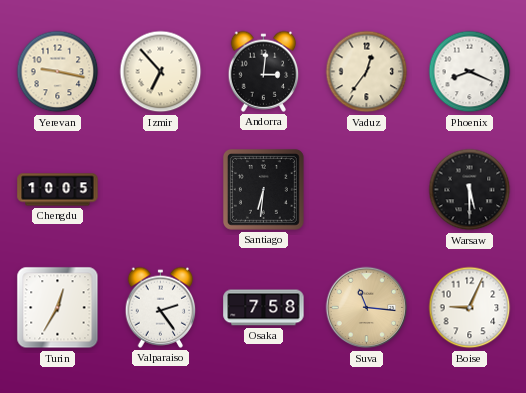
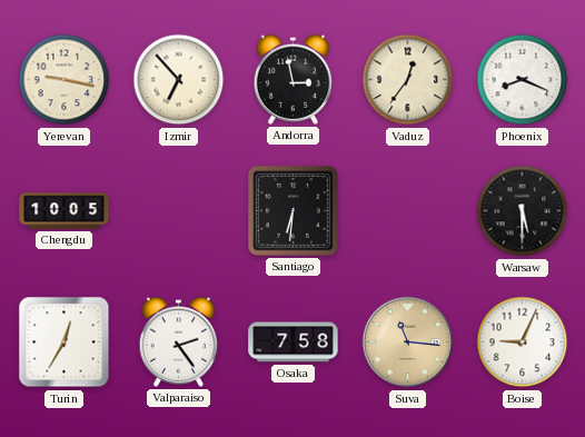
Andorra: 3:01 -> 2:58 (294, 79)
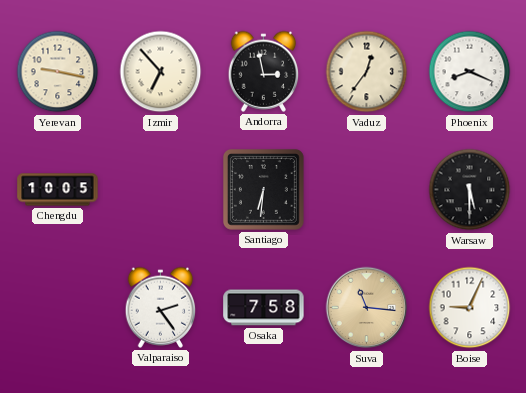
Turin: 12:35 -> none (65, 342)
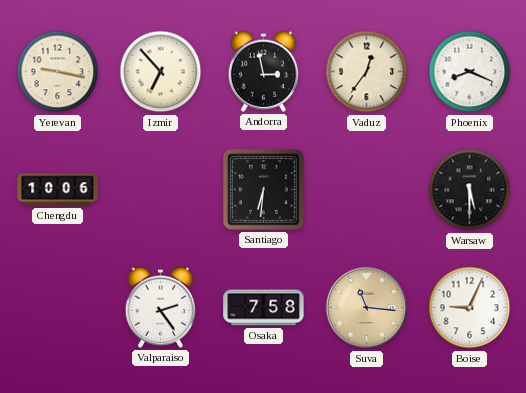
Chengdu: 10:05 -> 10:06 (58, 190)
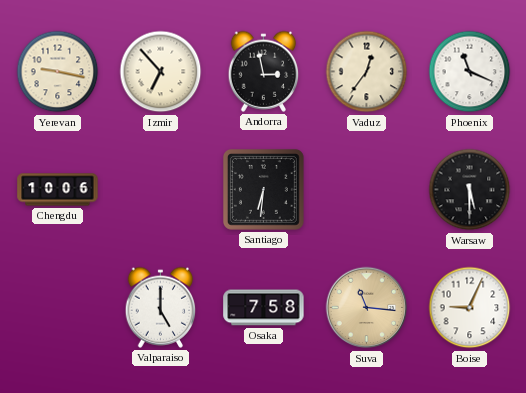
Phoenix: 8:19 -> 11:19 (470, 72)
Valparaiso: 2:24 -> 5:00 (161, 307)
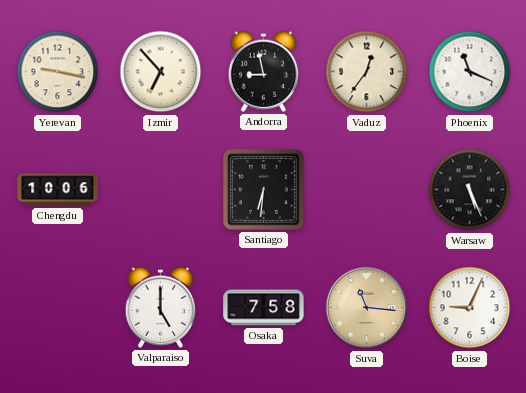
Andorra: 2:58 -> 8:58 (264, 71)
Warsaw: 5:30 -> 5:26 (470, 190)
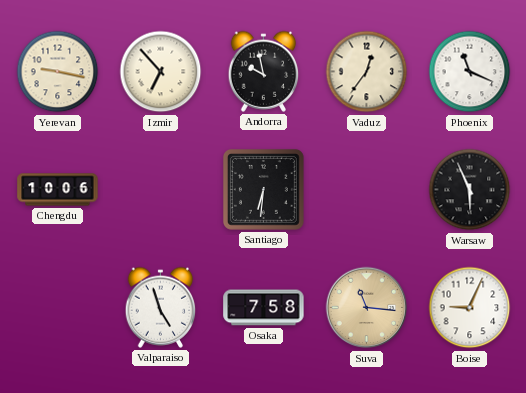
Andorra: 8:58 -> 9:58 (264, 71)
Warsaw: 5:26 -> 5:56 (470, 190)
Valparaiso: 5:00 -> 4:57 (161, 307)
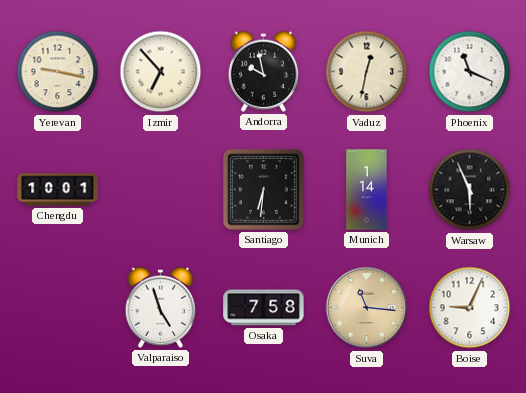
Vaduz: 12:36 -> 12:32 (367, 72)
Chengdu: 10:06 -> 10:01 (58, 190)
Munich: none -> 1:14 (367, 190)
